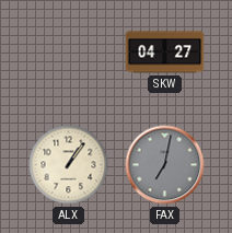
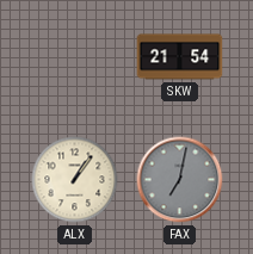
SKW: 04:27 -> 21:54 (180, 57)
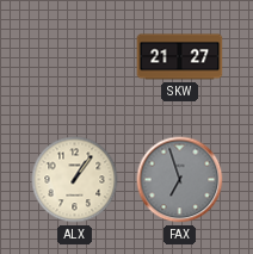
SKW: 21:54 -> 21:27 (180, 57)
FAX: 7:02 -> 6:57 (180, 180)
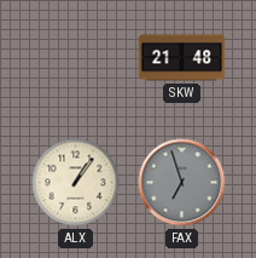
SKW: 21:27 -> 21:48 (182, 58)
